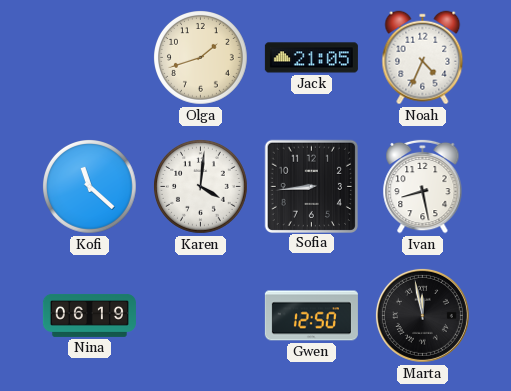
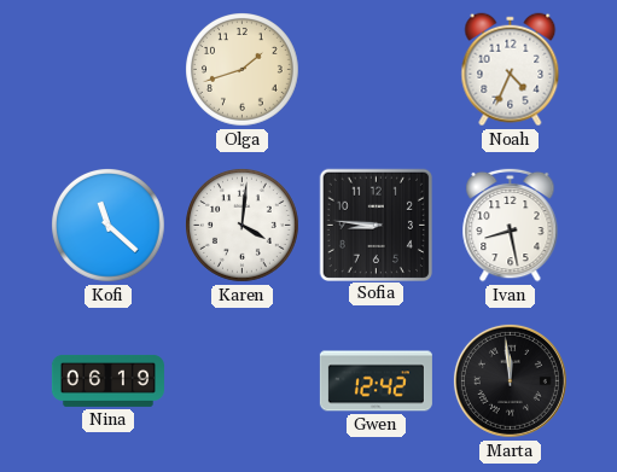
Jack: 21:05 -> none (311, 58)
Sofia: 8:44 -> 8:46 (376, 225)
Gwen: 12:50 -> 12:42 (376, 381)
Marta: 11:58 -> 11:59 (510, 380)
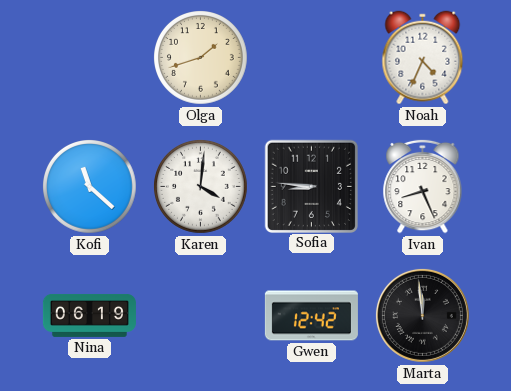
Ivan: 8:28 -> 8:26 (423, 186)
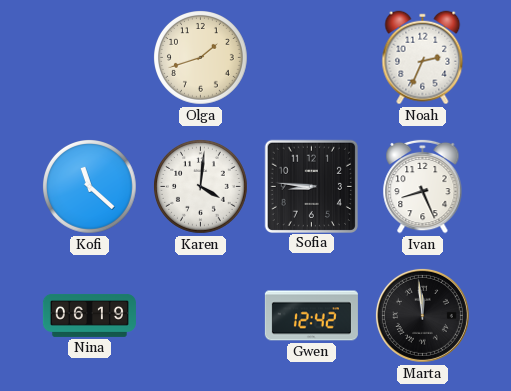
Noah: 4:34 -> 2:34 (423, 58)
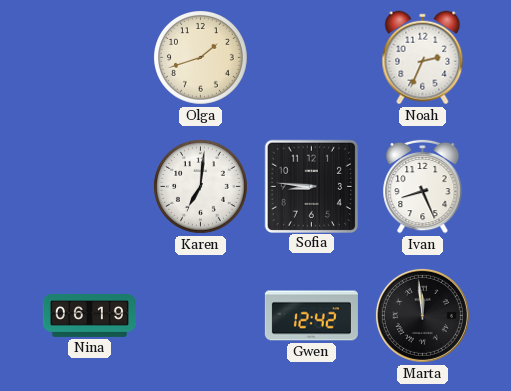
Kofi: 11:22 -> none (90, 187)
Karen: 4:01 -> 7:01 (201, 187)
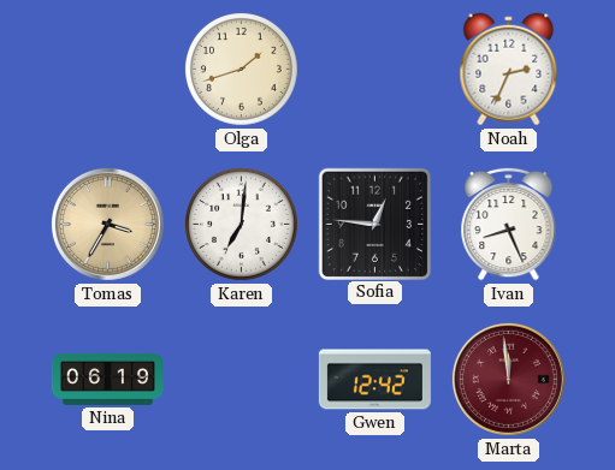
Tomas: none -> 3:35 (107, 224)
Sofia: 8:46 -> 12:46 (374, 224)
Marta dial: black -> burgundy (508, 379)
